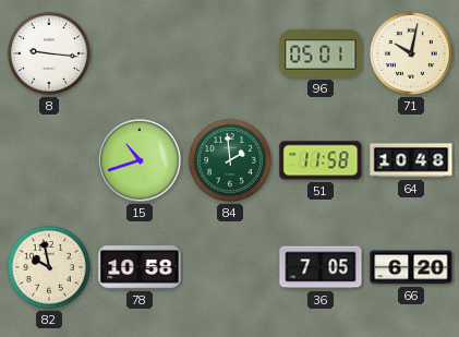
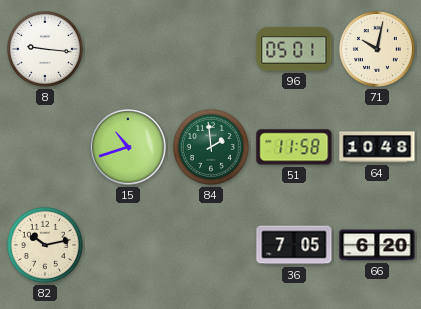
82: 9:58 -> 10:13 (45, 245)
78: 10:58 -> none (140, 268)
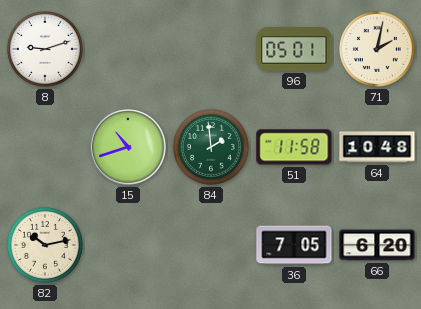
8: 9:16 -> 9:12 (45, 49)
71: 10:02 -> 2:02 (377, 49)
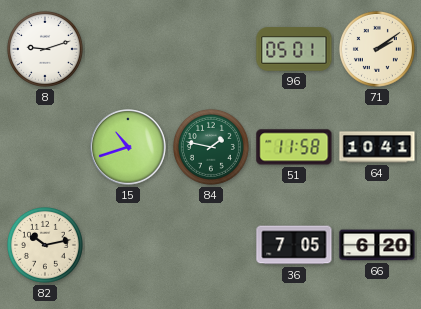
71: 2:02 -> 2:09 (377, 49)
84: 1:59 -> 1:47 (211, 147)
64: 10:48 -> 10:41 (377, 147)
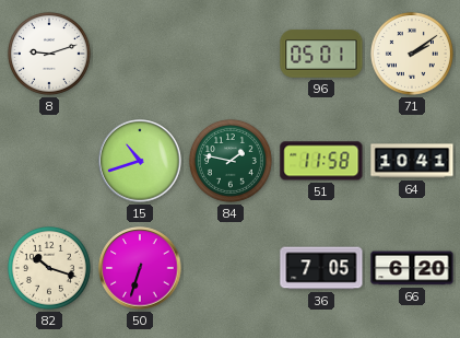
82: 10:13 -> 10:18 (49, 268)
50: none -> 6:33 (140, 268)
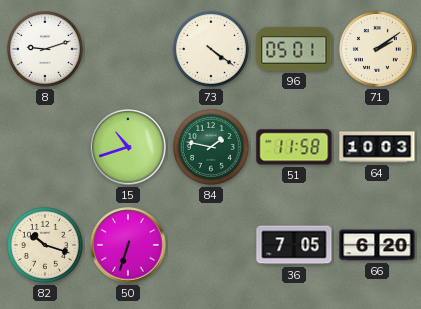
73: none -> 4:21 (211, 49)
64: 10:41 -> 10:03 (377, 147)
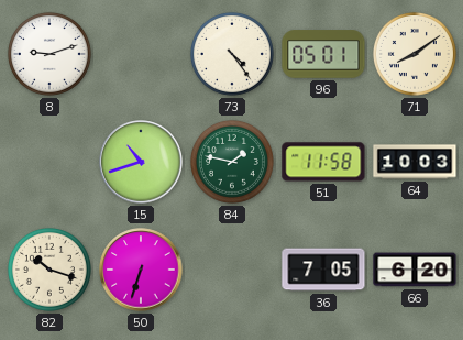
73: 4:21 -> 4:24 (232, 54)
71: 2:09 -> 8:09 (415, 54)
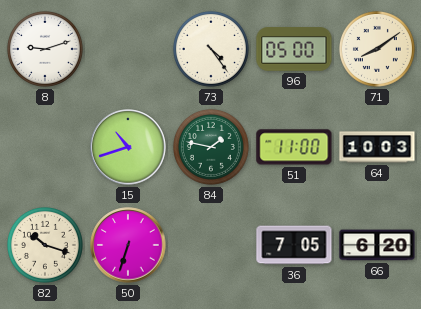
96: 05:01 -> 05:00 (294, 49)
51: 11:58 -> 11:00 (294, 147)
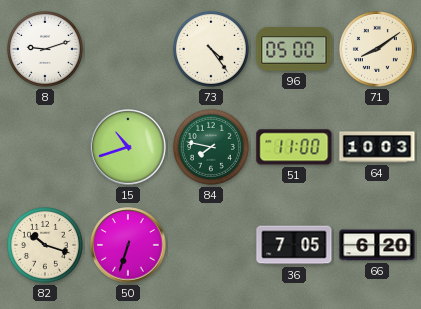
84: 1:47 -> 7:47 (211, 147)
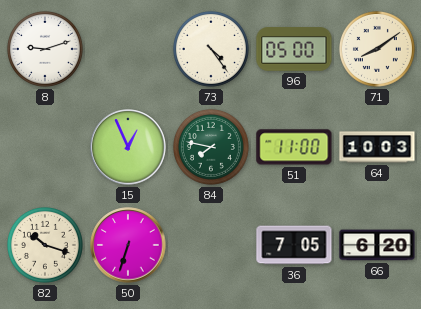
15: 10:42 -> 12:56 (128, 147)
